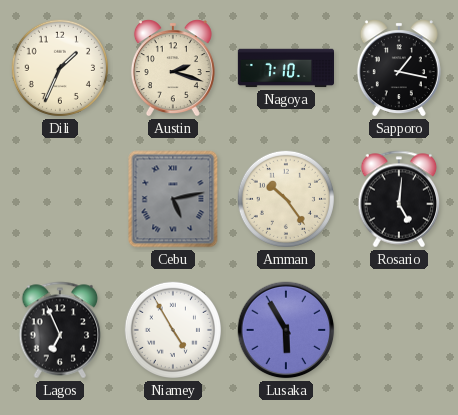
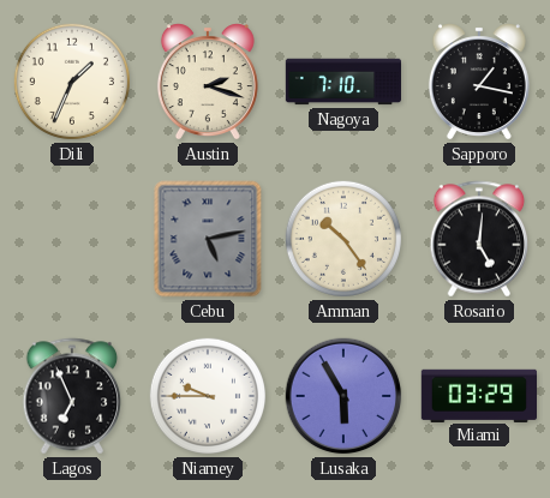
Niamey: 4:55 -> 9:45 (208, 396)
Miami: none -> 03:29 (478, 395)
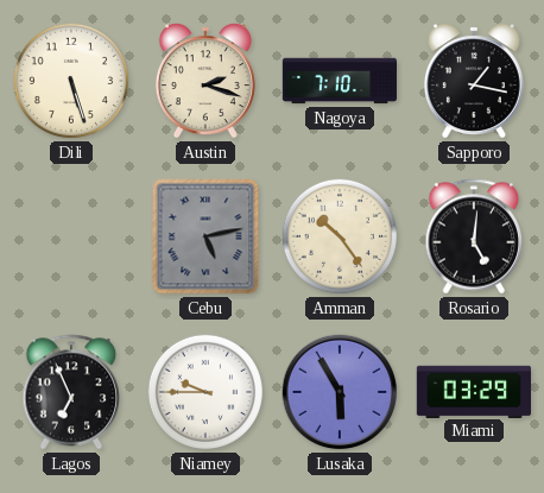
Dili: 1:34 -> 5:27 (71, 81)
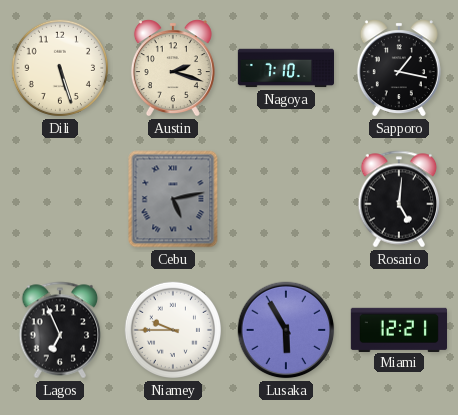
Amman: 10:24 -> none (340, 236)
Miami: 03:29 -> 12:21 (398, 329)
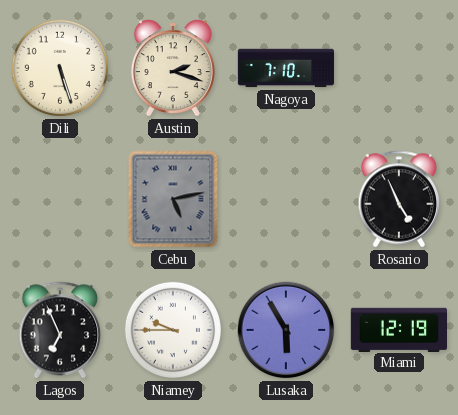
Sapporo: 1:17 -> none (399, 68)
Rosario: 5:01 -> 4:56 (399, 199)
Miami: 12:21 -> 12:19 (398, 329)
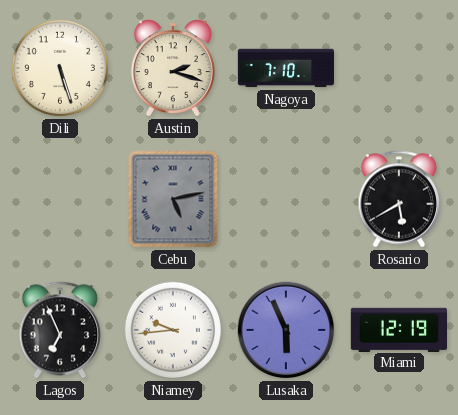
Rosario: 4:56 -> 5:40 (399, 199)
Niamey: 9:45 -> 9:44 (173, 330)
Lusaka: 5:55 -> 5:56 (286, 330)
